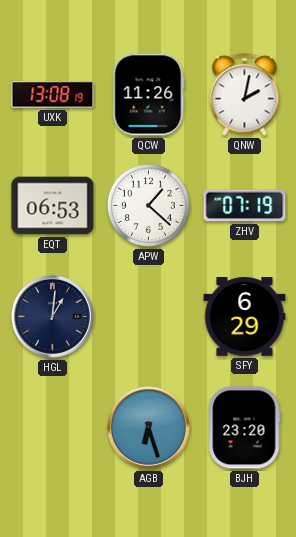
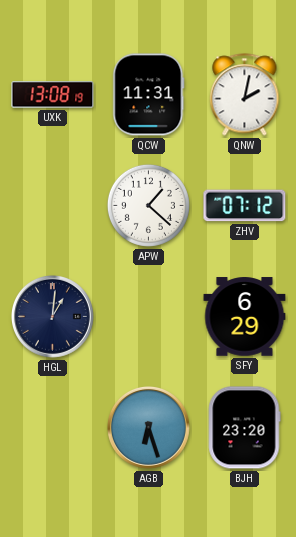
QCW: 11:26 -> 11:31 (149, 95)
EQT: 06:53 -> none (53, 206)
ZHV: 07:19 -> 07:12 (245, 206)
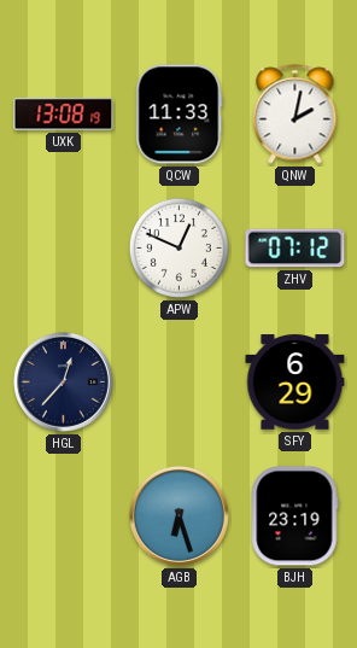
QCW: 11:31 -> 11:33 (180, 115)
APW: 1:22 -> 12:49 (178, 247)
HGL: 1:01 -> 12:37 (63, 381)
BJH: 23:20 -> 23:19 (294, 516)
